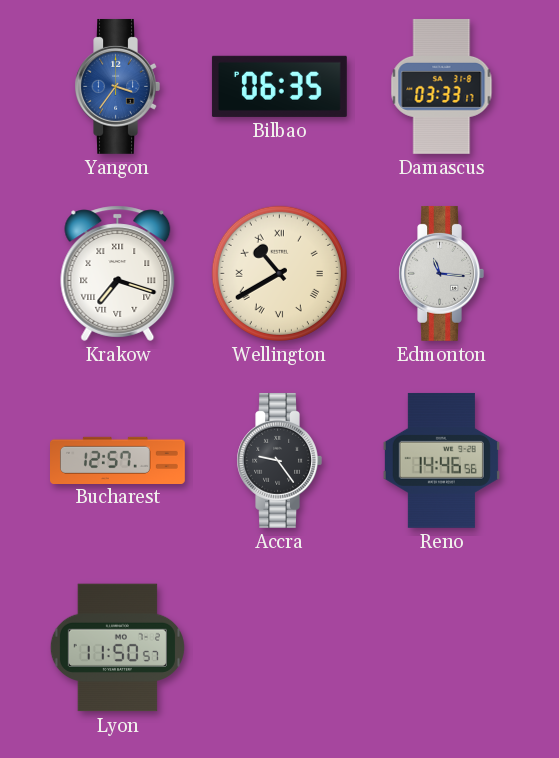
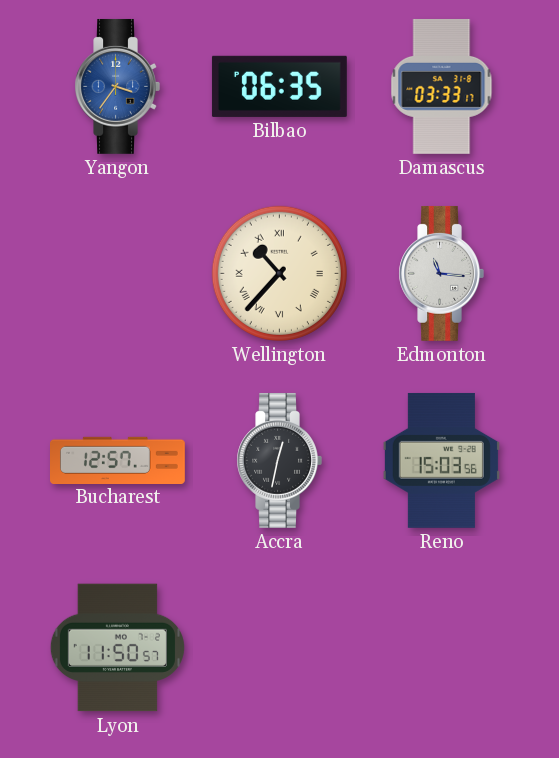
Krakow: 7:18 -> none (118, 273)
Wellington: 10:40 -> 10:37 (279, 273)
Accra: 9:24 -> 12:32 (279, 460)
Reno: 14:46 -> 15:03 (441, 460)
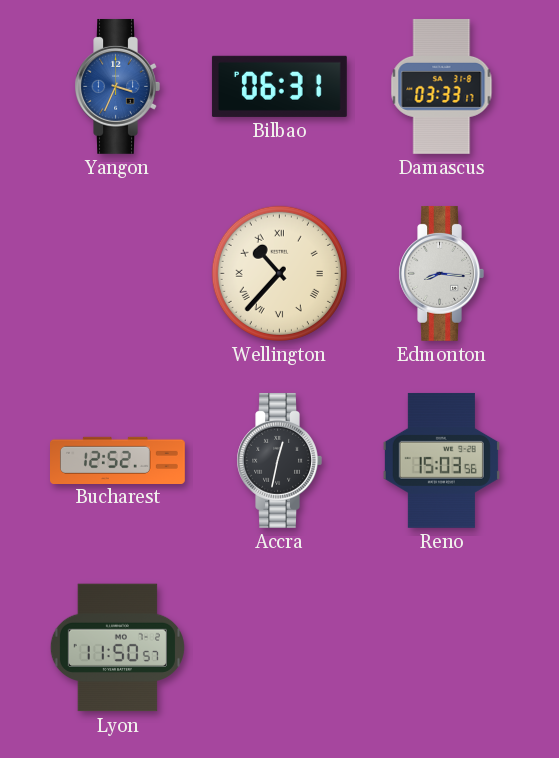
Yangon: 3:36 -> 3:34 (117, 86)
Bilbao: 06:35 -> 06:31 (279, 86)
Edmonton: 11:16 -> 8:16 (441, 273)
Bucharest: 12:57 -> 12:52 (118, 460)
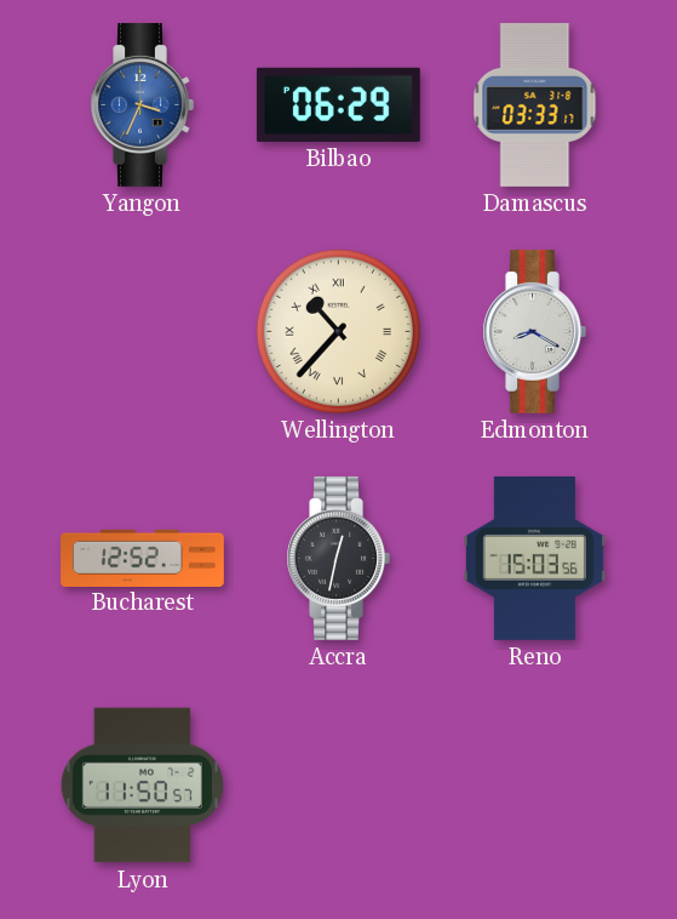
Bilbao: 06:31 -> 06:29 (338, 104)
Edmonton: 8:16 -> 8:20 (534, 331)
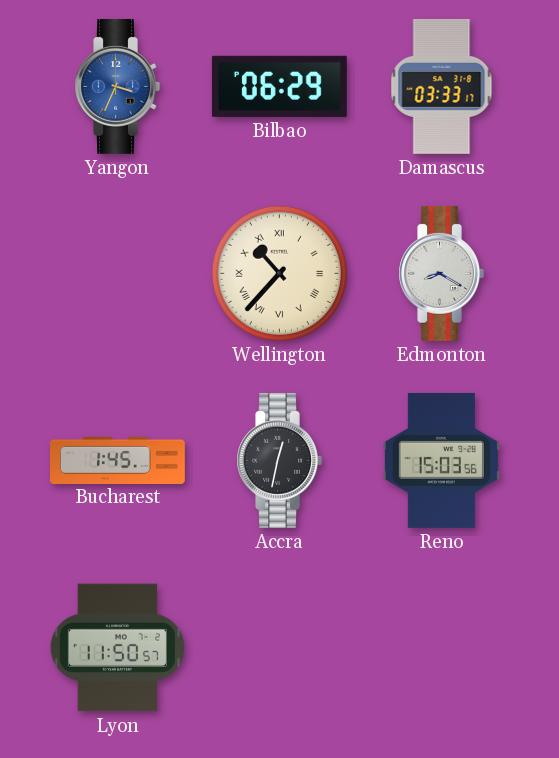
Bucharest: 12:52 -> 1:45 (118, 460)
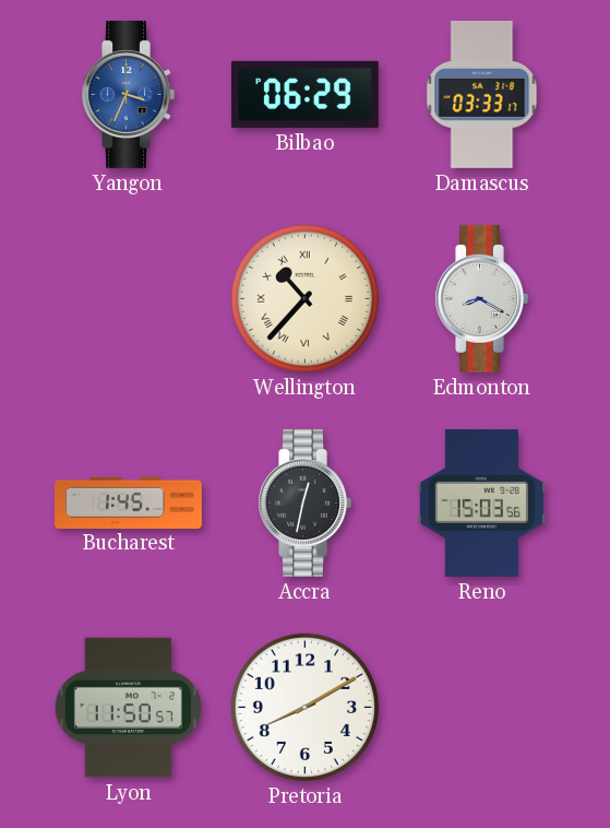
Pretoria: none -> 8:10 (304, 707)
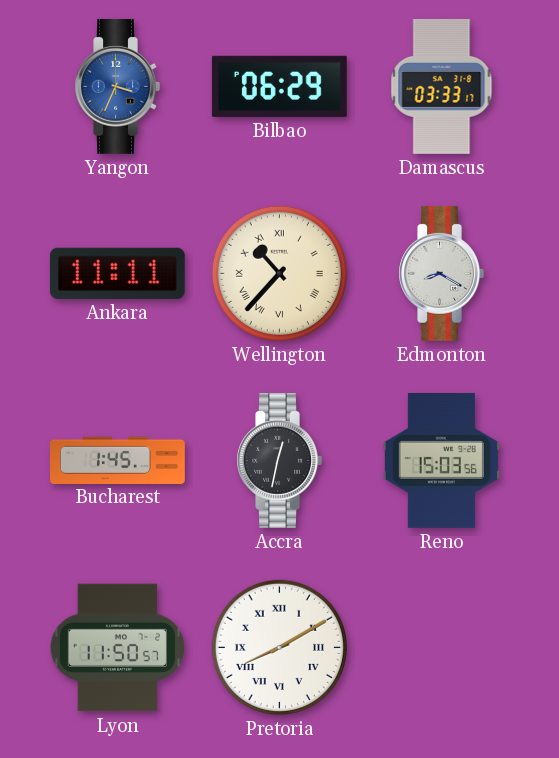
Ankara: none -> 11:11 (117, 273)
Pretoria numerals: Arabic -> Roman (279, 647)
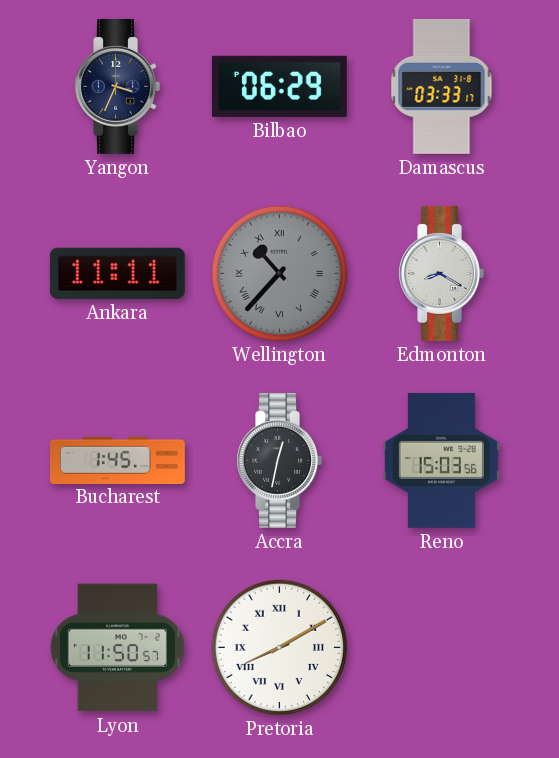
Yangon dial: blue -> navy (117, 86)
Wellington dial: cream -> grey (279, 273)
